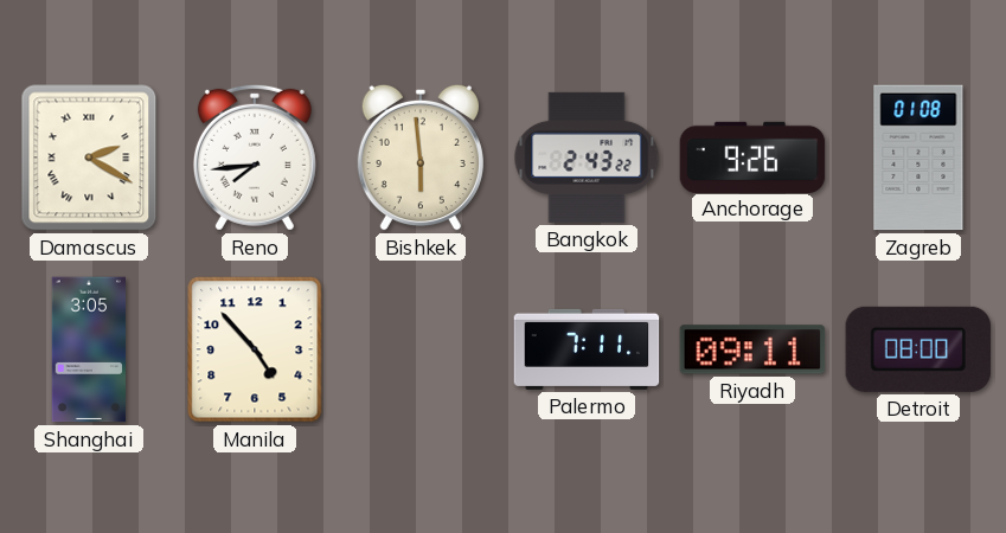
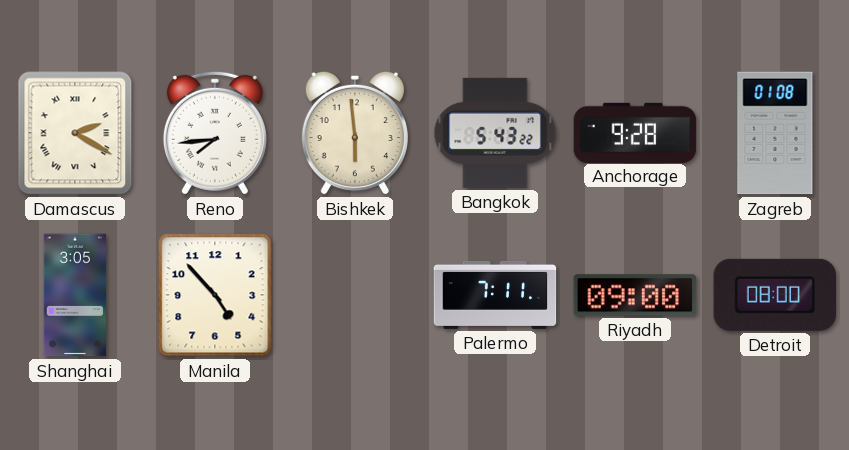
Bangkok: 2:43 -> 5:43 (495, 133)
Anchorage: 9:26 -> 9:28 (635, 132)
Riyadh: 09:11 -> 09:00 (635, 295)
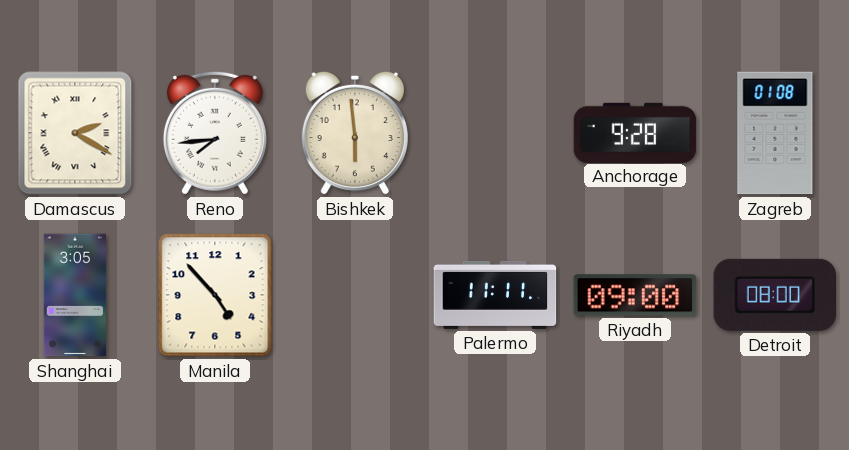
Bangkok: 5:43 -> none (495, 133)
Palermo: 7:11 -> 11:11 (495, 295)
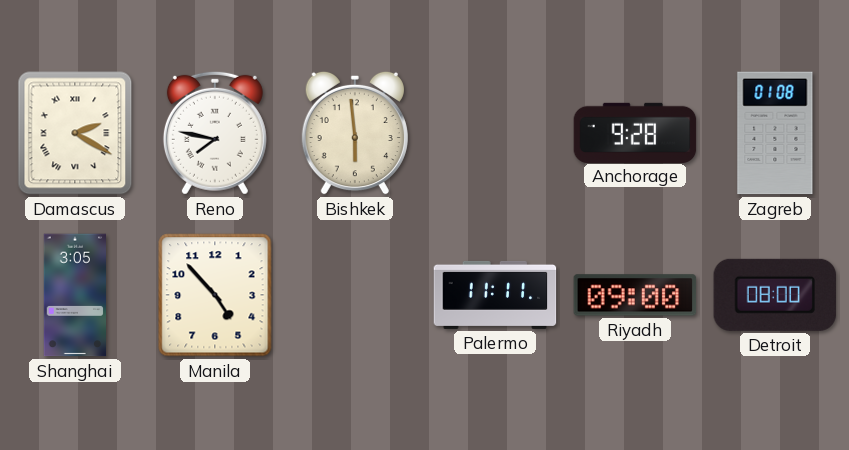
Reno: 7:44 -> 7:47 (215, 133)
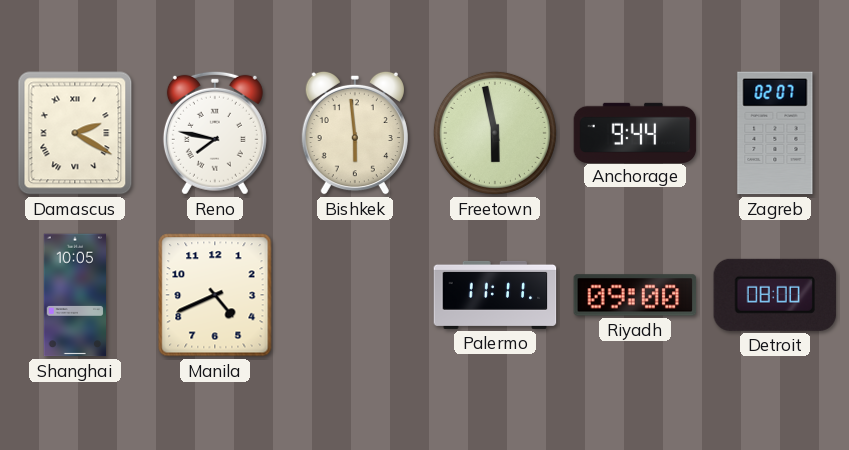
Freetown: none -> 5:58 (495, 133)
Anchorage: 9:28 -> 9:44 (635, 132)
Zagreb: 01:08 -> 02:07 (775, 133)
Shanghai: 3:05 -> 10:05 (75, 295)
Manila: 4:53 -> 4:41 (215, 295)
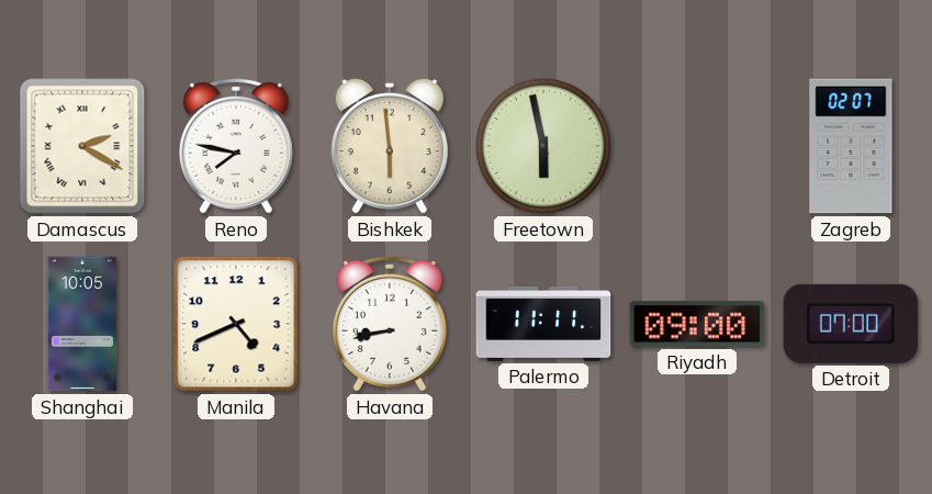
Anchorage: 9:44 -> none (635, 132)
Havana: none -> 8:43 (390, 324)
Detroit: 08:00 -> 07:00 (851, 324)
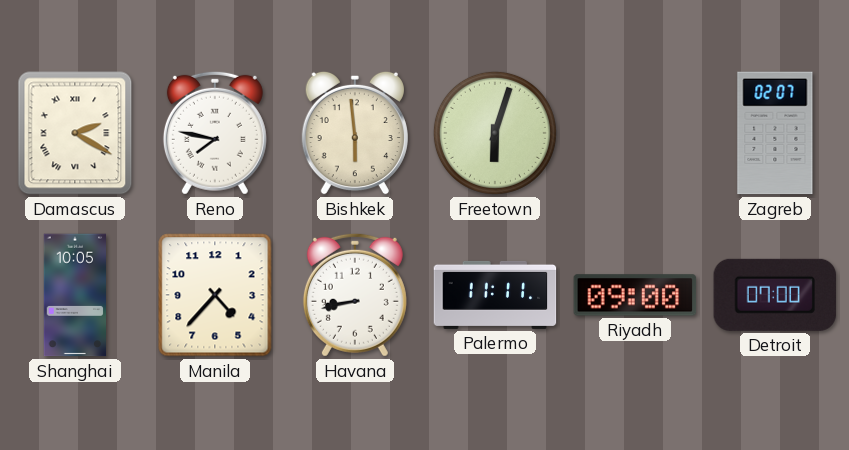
Freetown: 5:58 -> 6:03 (495, 133)
Manila: 4:41 -> 4:37 (215, 295)
